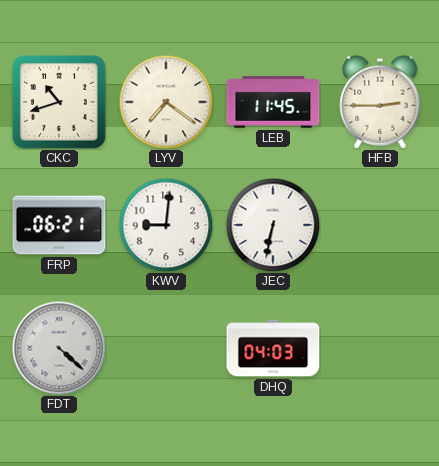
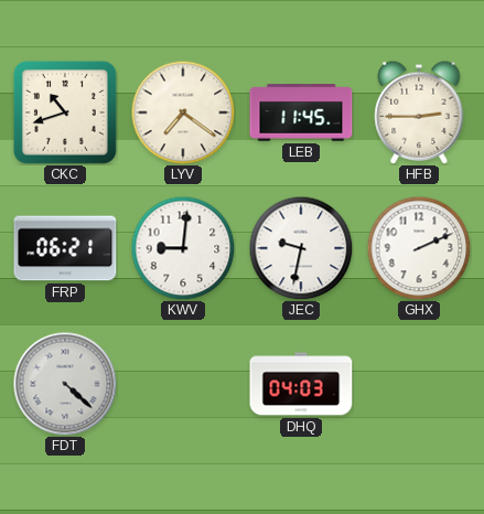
JEC: 6:32 -> 9:32 (301, 248)
GHX: none -> 2:11 (419, 248)
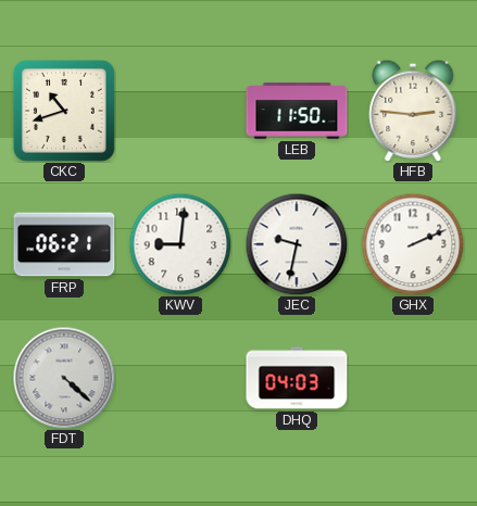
LYV: 7:21 -> none (183, 113)
LEB: 11:45 -> 11:50 (297, 111)
HFB: 2:45 -> 2:46 (413, 111)
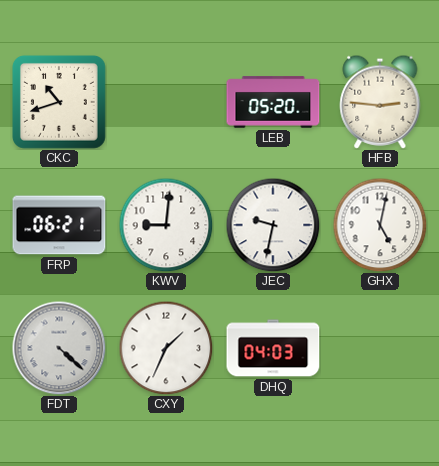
LEB: 11:50 -> 05:20 (273, 102)
GHX: 2:11 -> 5:02 (380, 225)
CXY: none -> 1:34 (166, 348)
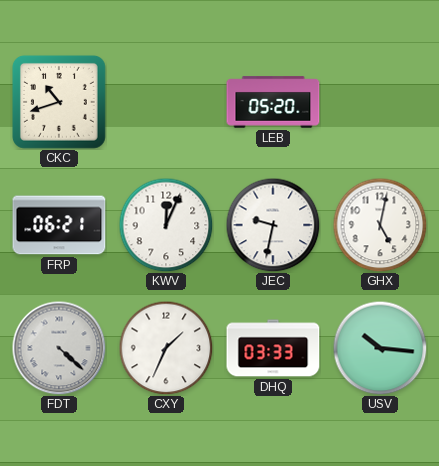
HFB: 2:46 -> none (380, 102)
KWV: 9:01 -> 12:04 (166, 225)
DHQ: 04:03 -> 03:33 (273, 348)
USV: none -> 10:16 (380, 348)
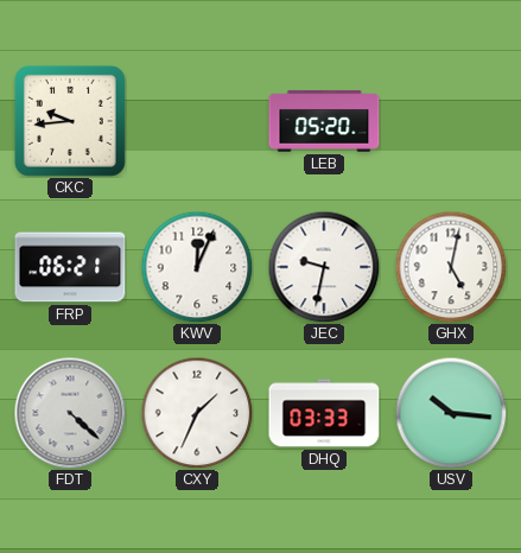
CKC: 10:42 -> 9:44 (70, 121)
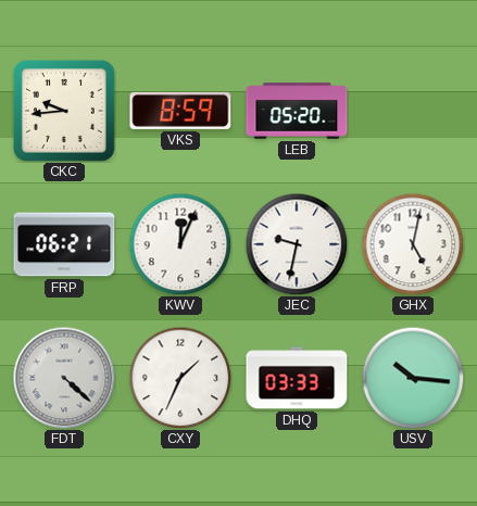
VKS: none -> 8:59 (180, 111)
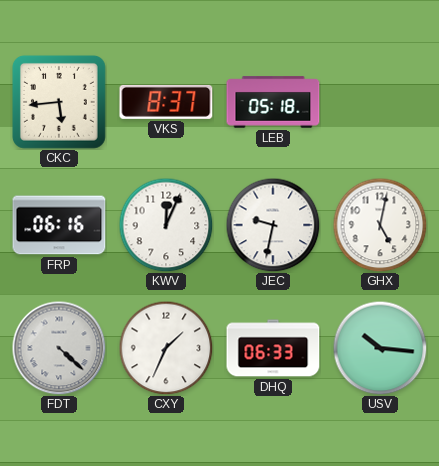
CKC: 9:44 -> 5:44 (59, 102)
VKS: 8:59 -> 8:37 (166, 102)
LEB: 05:20 -> 05:18 (273, 102)
FRP: 06:21 -> 06:16 (59, 225)
DHQ: 03:33 -> 06:33 (273, 348)
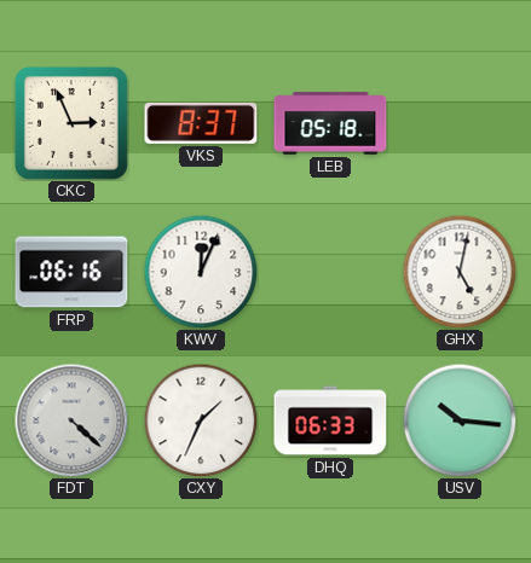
CKC: 5:44 -> 2:56 (71, 123)
JEC: 9:32 -> none (273, 225)
